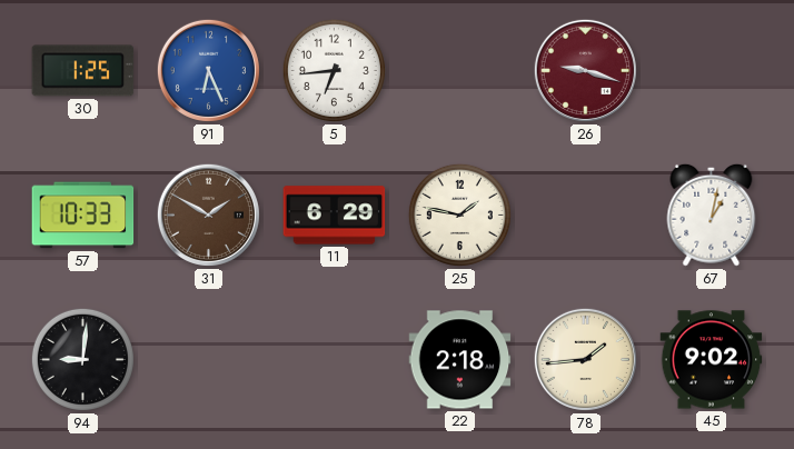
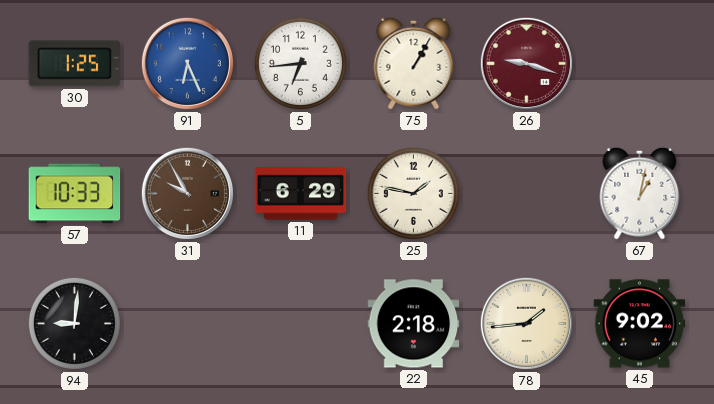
75: none -> 1:05 (414, 63)
31: 1:50 -> 9:55 (187, 193)
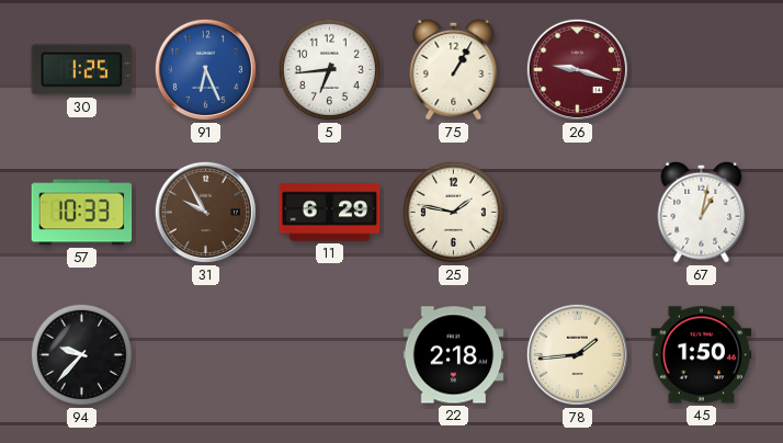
94: 9:01 -> 9:37 (81, 354)
45: 9:02 -> 1:50 (702, 355)
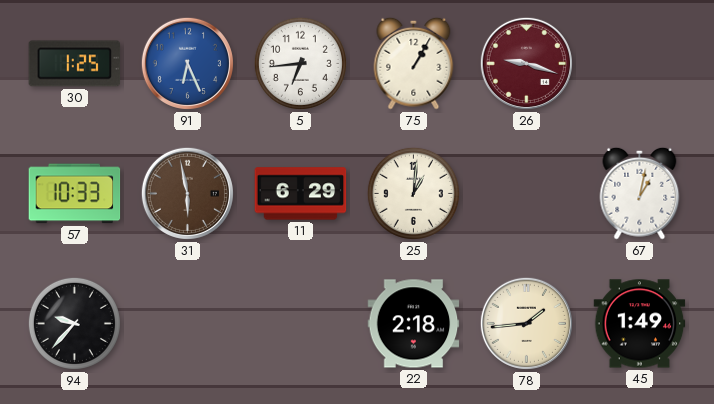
31: 9:55 -> 5:58 (187, 193)
25: 1:47 -> 1:01 (413, 193)
45: 1:50 -> 1:49 (640, 324)
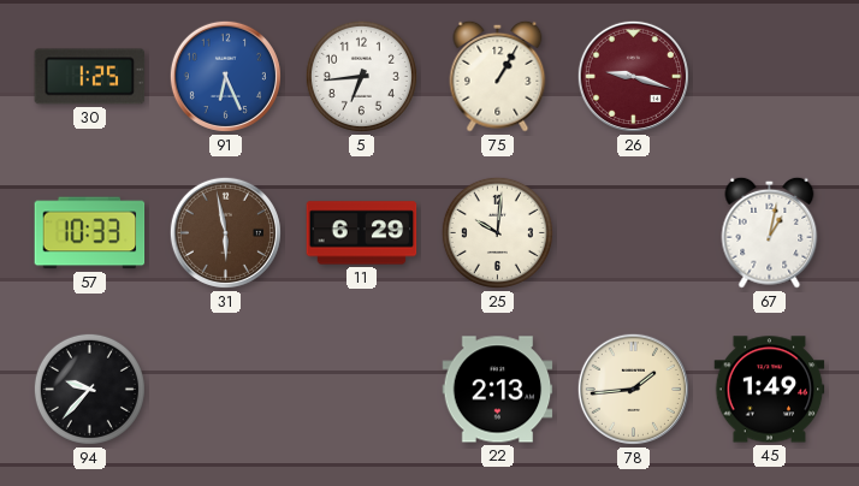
25: 1:01 -> 10:01 (497, 232)
22: 2:18 -> 2:13 (498, 390)
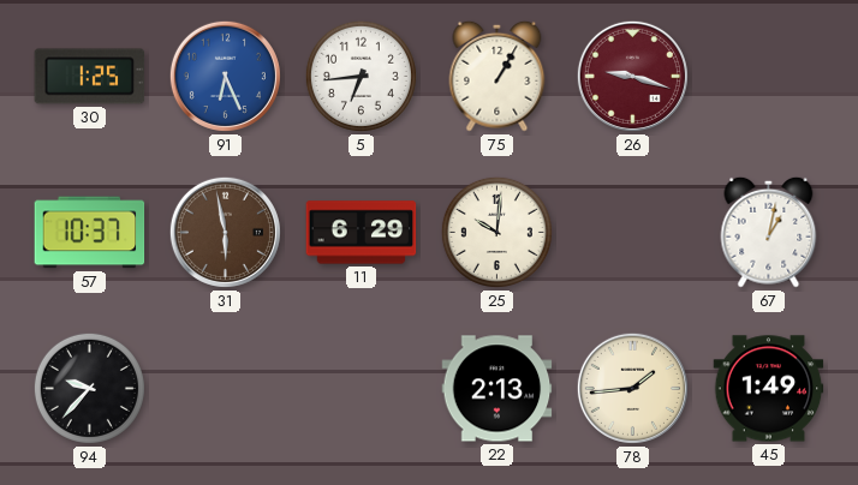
57: 10:33 -> 10:37 (90, 233)
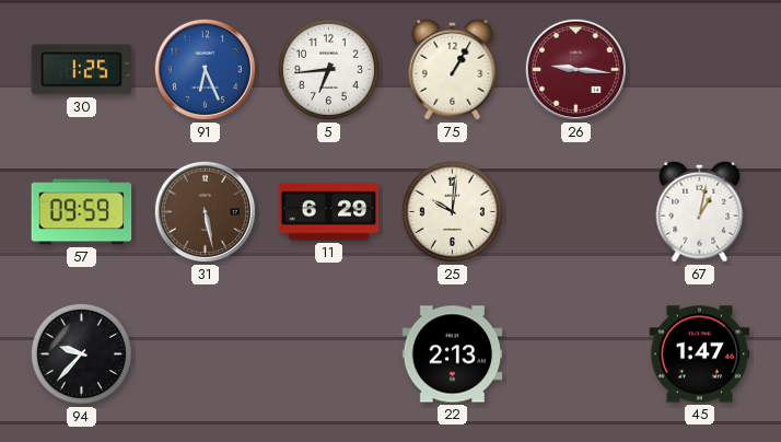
26: 9:18 -> 9:16 (575, 69)
57: 10:37 -> 09:59 (82, 212)
31: 5:58 -> 5:28 (205, 211)
78: 1:44 -> none (632, 388)
45: 1:49 -> 1:47 (700, 354)
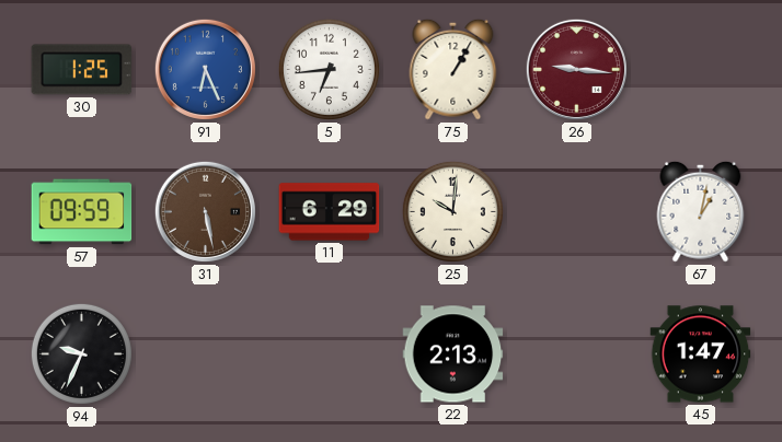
94: 9:37 -> 9:34 (81, 353)
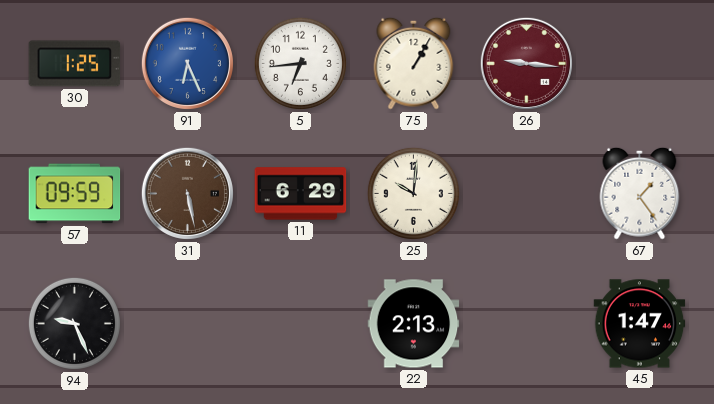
67: 1:02 -> 1:24 (640, 193)
94: 9:34 -> 9:26 (74, 323)
